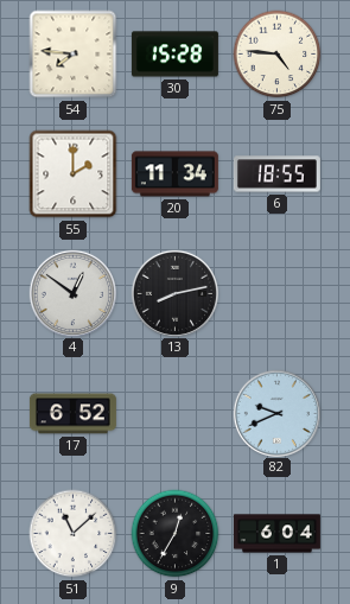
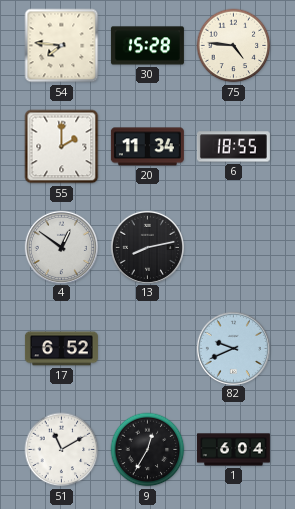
51: 11:08 -> 11:10 (62, 450)
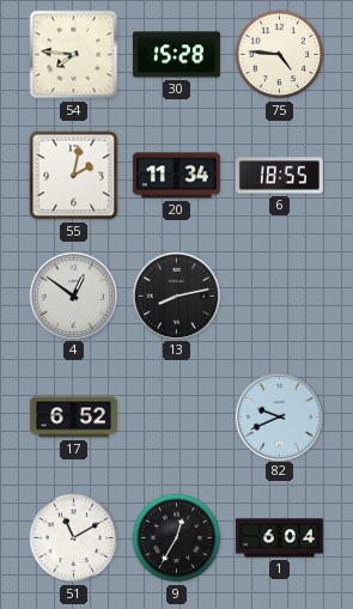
55: 2:00 -> 2:02 (74, 176)
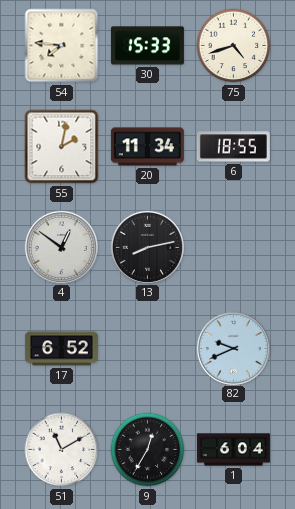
30: 15:28 -> 15:33 (147, 46)
75: 4:46 -> 4:42 (234, 46)
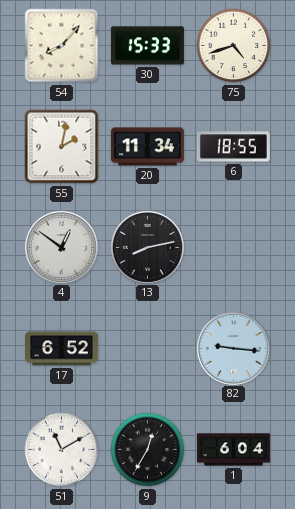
54: 7:46 -> 8:07 (62, 46)
82: 9:41 -> 9:16 (233, 348)
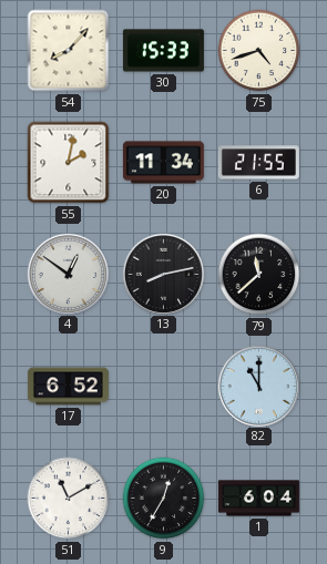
6: 18:55 -> 21:55 (258, 163)
79: none -> 11:38 (259, 275)
82: 9:16 -> 11:00 (258, 386)
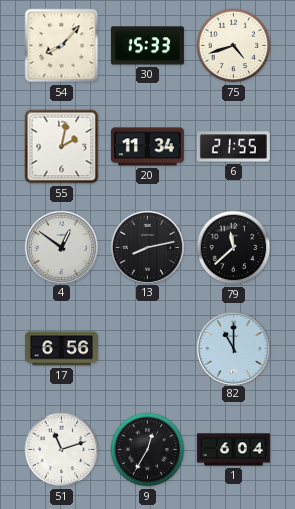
17: 6:52 -> 6:56 (61, 349)
51: 11:10 -> 11:12 (62, 450)
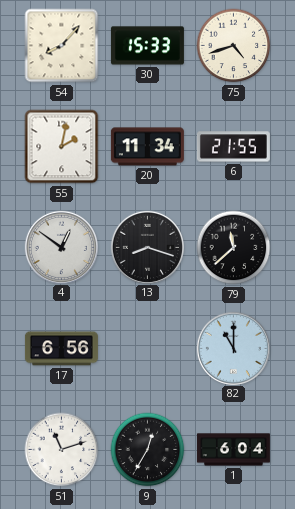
13: 8:13 -> 8:18 (147, 247)
